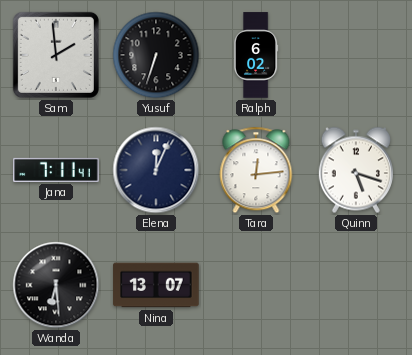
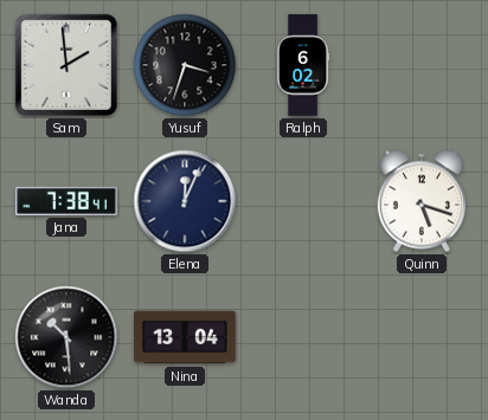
Yusuf: 6:33 -> 3:33 (185, 65)
Jana: 7:11 -> 7:38 (66, 201)
Tara: 12:14 -> none (256, 170)
Wanda: 6:29 -> 10:29 (66, 337)
Nina: 13:07 -> 13:04 (185, 337)
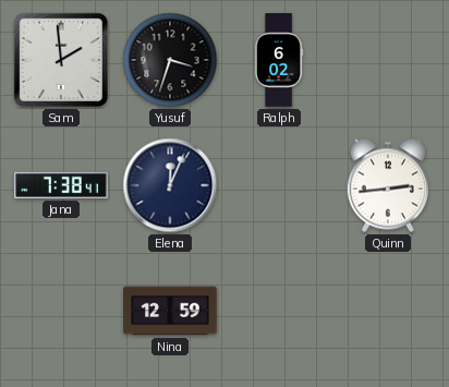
Quinn: 5:18 -> 2:44 (388, 185)
Wanda: 10:29 -> none (66, 337)
Nina: 13:04 -> 12:59 (170, 311)
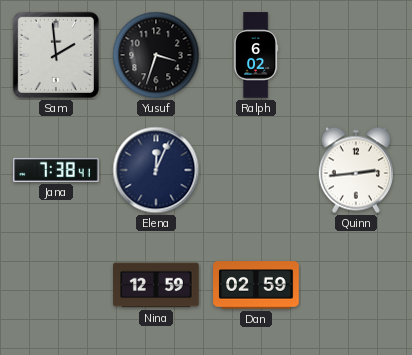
Dan: none -> 02:59 (256, 285)
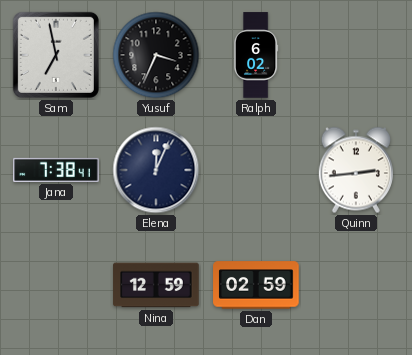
Sam: 1:59 -> 6:58 (56, 55)
Yusuf: 3:33 -> 3:34 (156, 55)
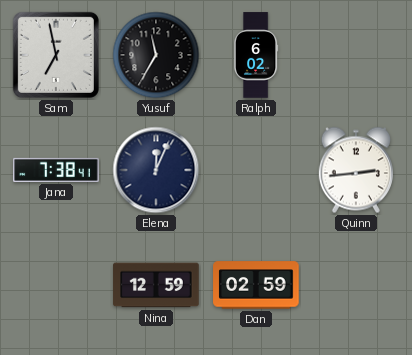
Yusuf: 3:34 -> 11:35 (156, 55)
